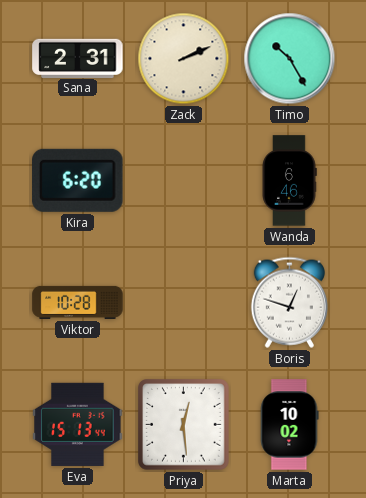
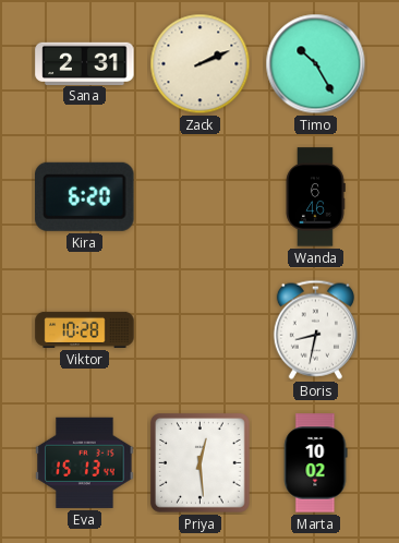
Boris: 12:48 -> 8:32 (315, 329)
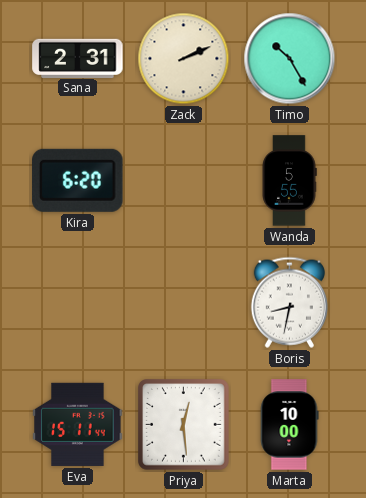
Wanda: 6:46 -> 5:55 (289, 181)
Viktor: 10:28 -> none (85, 329)
Eva: 15:13 -> 15:11 (78, 424)
Marta: 10:02 -> 10:00 (289, 425)
